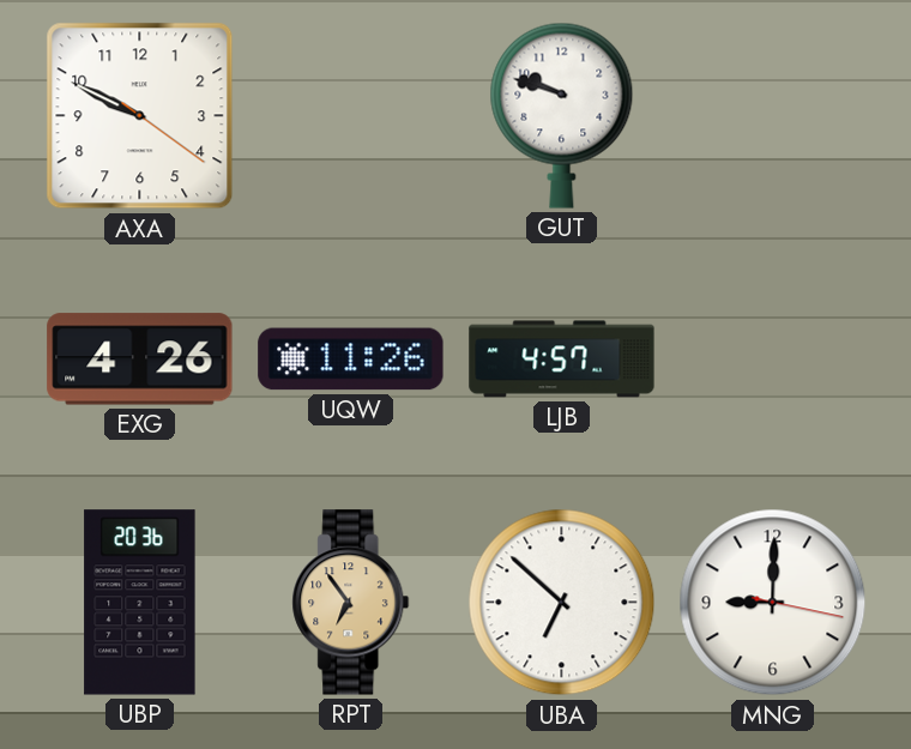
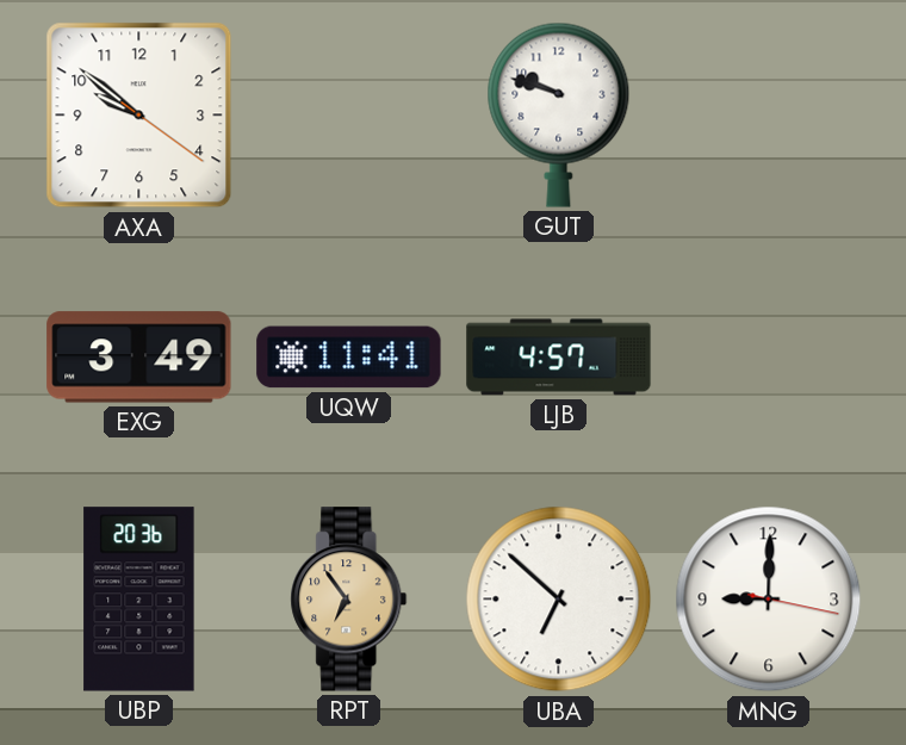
AXA: 9:49 -> 9:51 (139, 116)
EXG: 4:26 -> 3:49 (139, 358)
UQW: 11:26 -> 11:41 (349, 358)
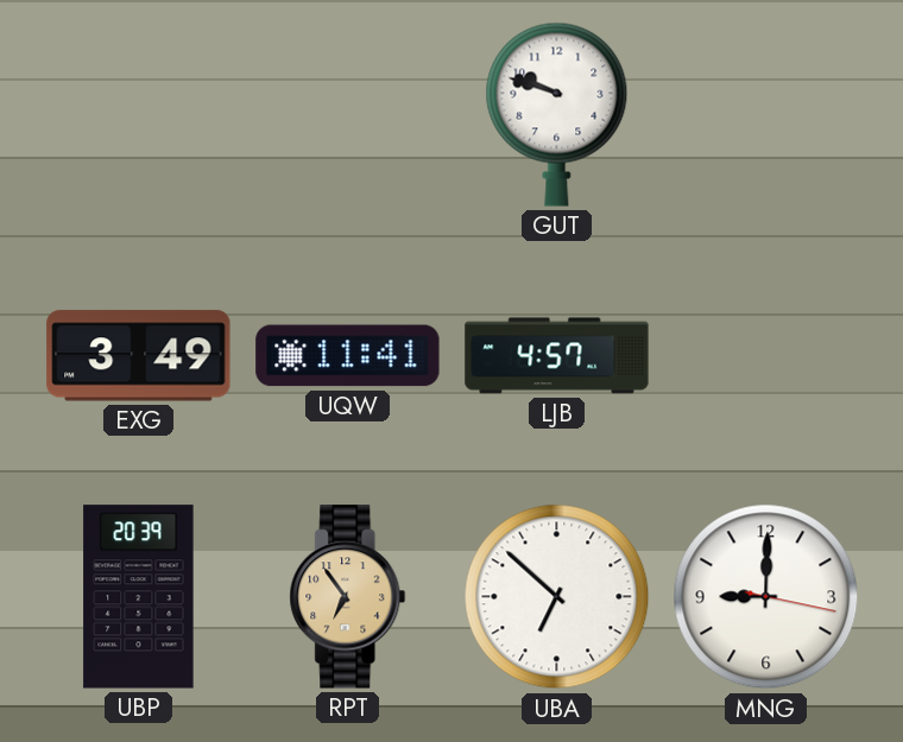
AXA: 9:51 -> none (139, 116)
UBP: 20:36 -> 20:39 (139, 597)
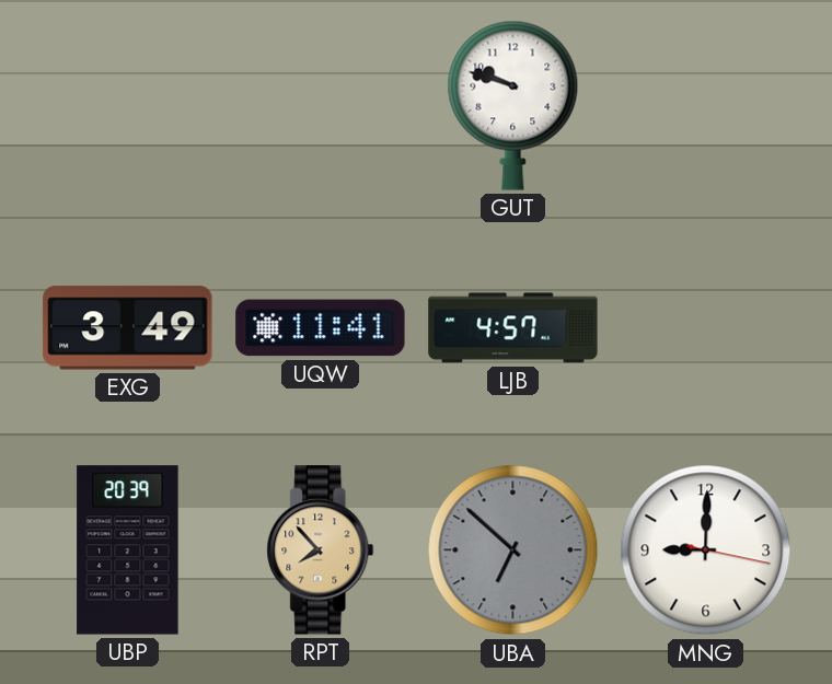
RPT: 6:54 -> 7:53 (321, 550)
UBA dial: white -> grey (513, 550)
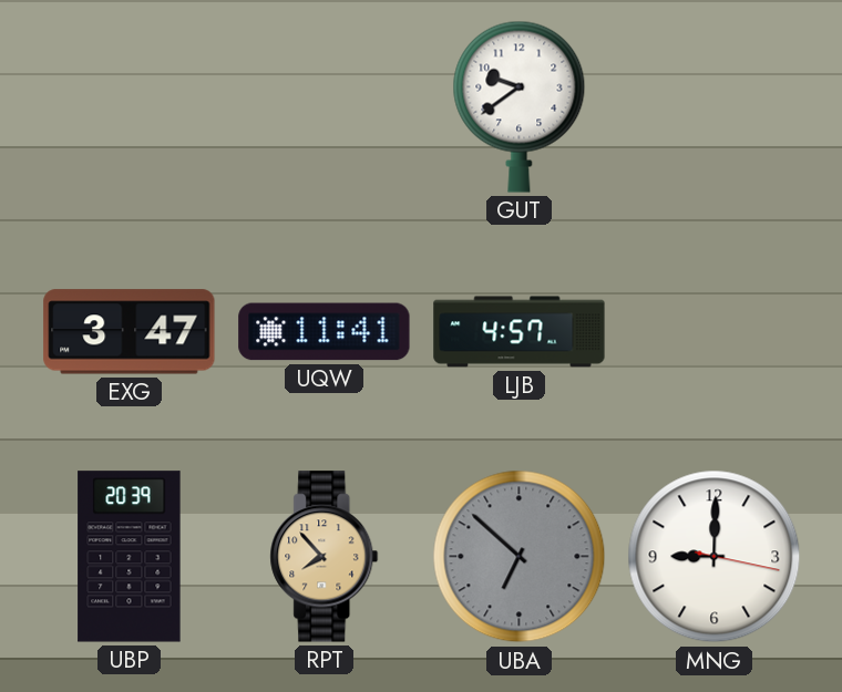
GUT: 9:48 -> 9:39 (520, 106)
EXG: 3:49 -> 3:47 (130, 332)
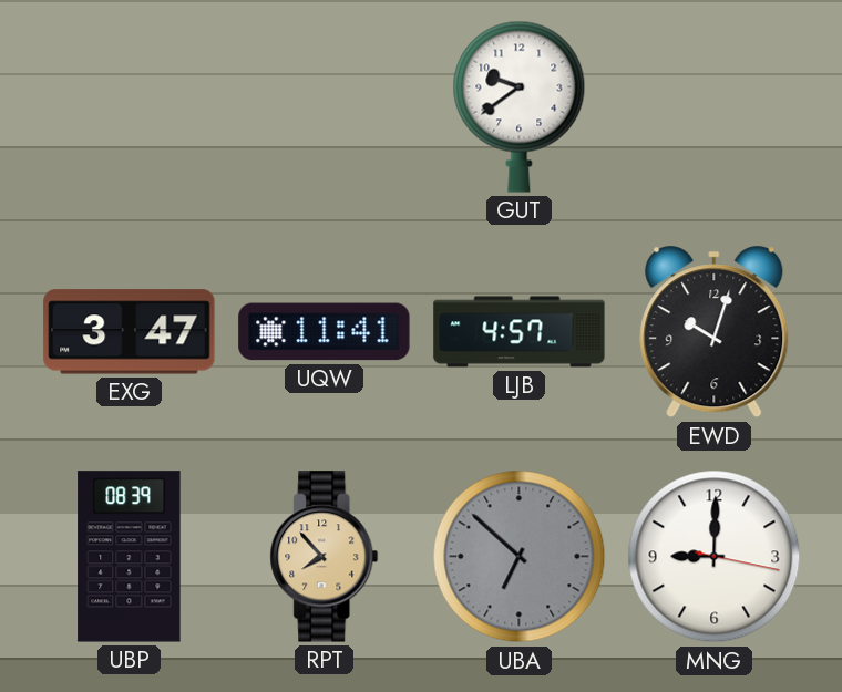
EWD: none -> 10:03 (715, 332)
UBP: 20:39 -> 08:39 (130, 557)
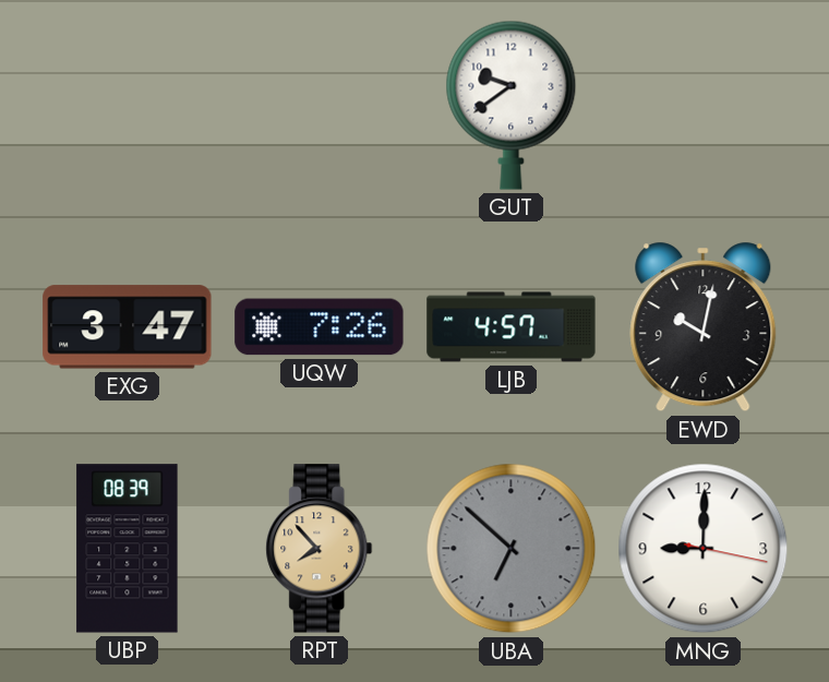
UQW: 11:41 -> 7:26 (320, 327)
EWD: 10:03 -> 10:02 (704, 327)
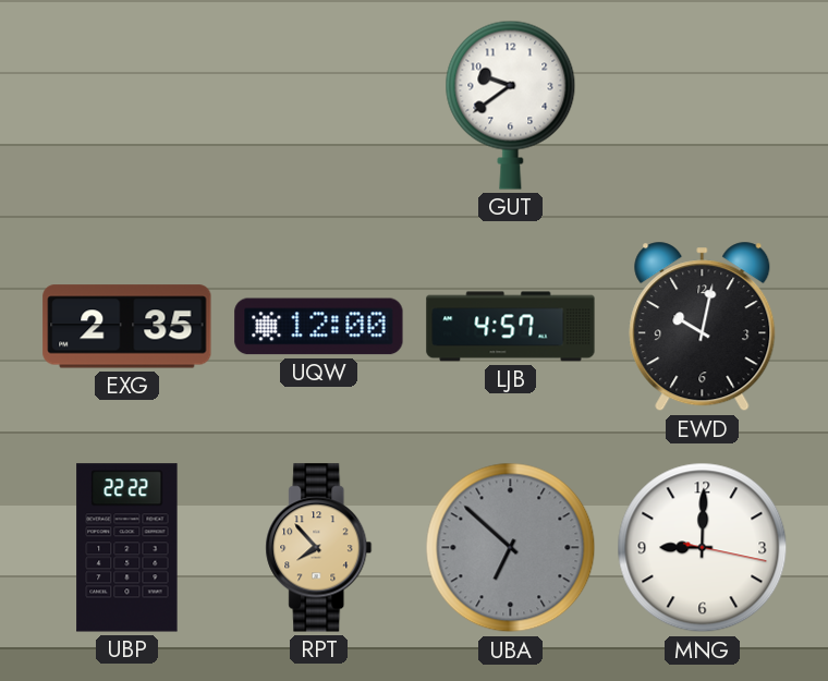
EXG: 3:47 -> 2:35 (127, 327)
UQW: 7:26 -> 12:00 (319, 327)
UBP: 08:39 -> 22:22 (127, 548)
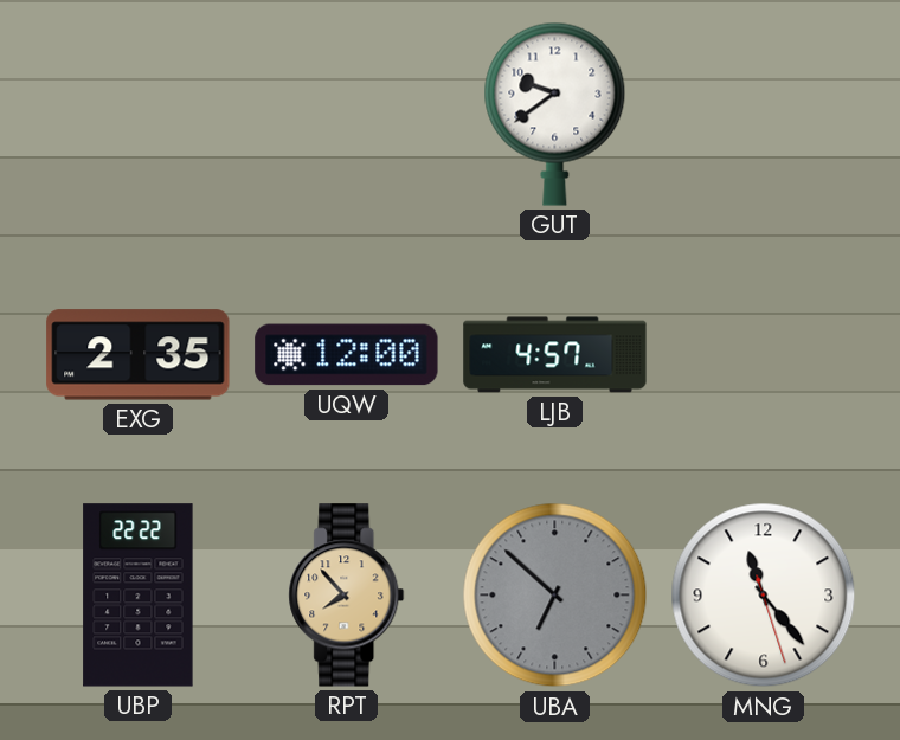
EWD: 10:02 -> none (703, 327)
MNG: 9:00 -> 11:23 (764, 596)
